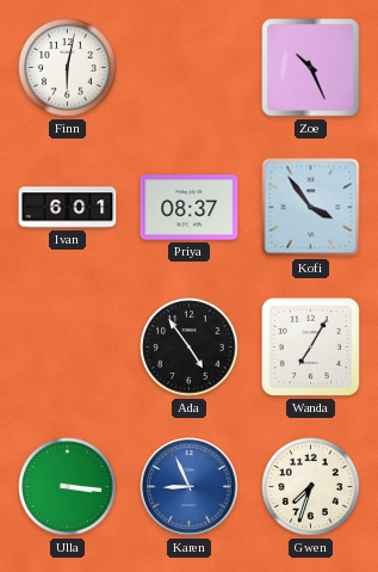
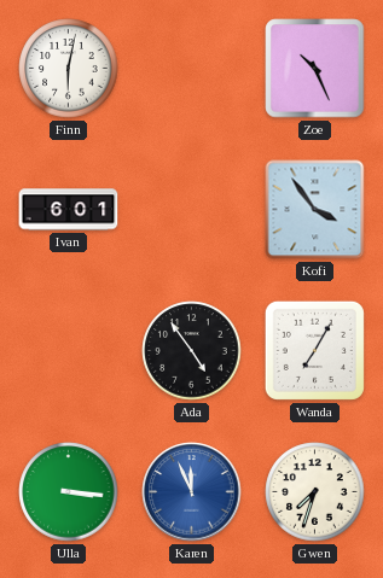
Priya: 08:37 -> none (190, 208)
Karen: 8:56 -> 11:56 (192, 492)
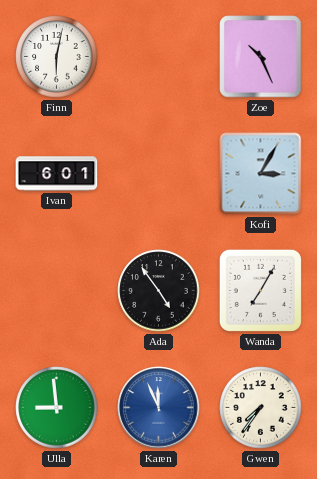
Kofi: 3:54 -> 3:05 (261, 174)
Ulla: 3:16 -> 8:59 (57, 408)
Gwen: 7:33 -> 7:36 (261, 408)
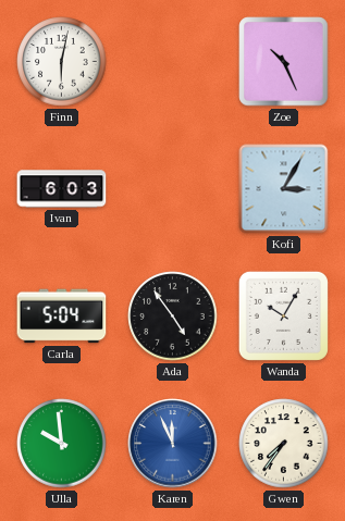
Ivan: 6:01 -> 6:03 (62, 189)
Carla: none -> 5:04 (62, 317)
Wanda: 7:05 -> 10:05 (283, 315)
Ulla: 8:59 -> 9:59 (62, 444)
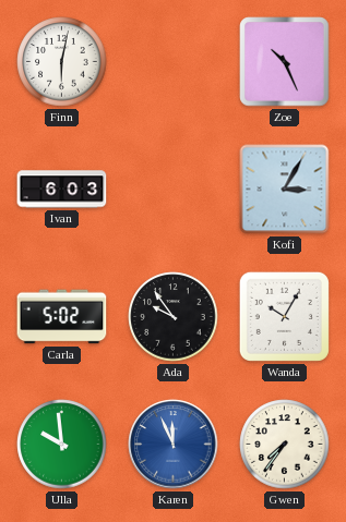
Carla: 5:04 -> 5:02 (62, 317)
Ada: 4:54 -> 9:54 (174, 317)
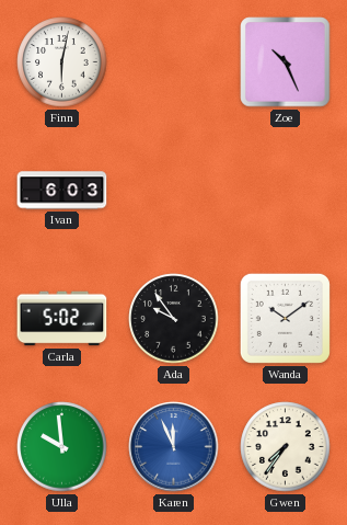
Kofi: 3:05 -> none (285, 190)
Wanda: 10:05 -> 10:09 (285, 318)
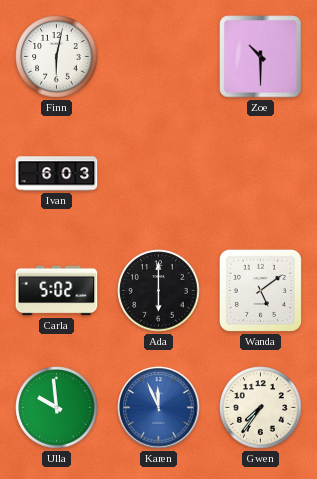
Zoe: 10:26 -> 10:30 (261, 57)
Ada: 9:54 -> 6:00 (159, 291)
Wanda: 10:09 -> 5:09 (260, 290)
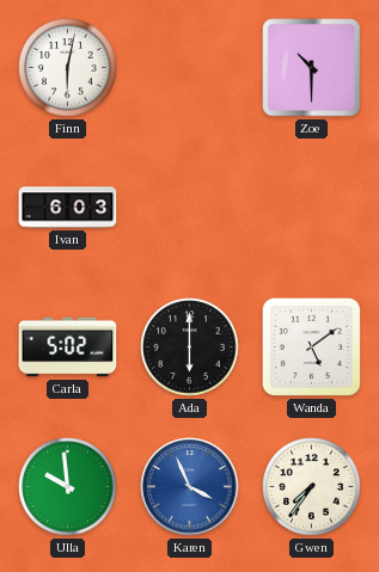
Karen: 11:56 -> 3:56 (190, 487)
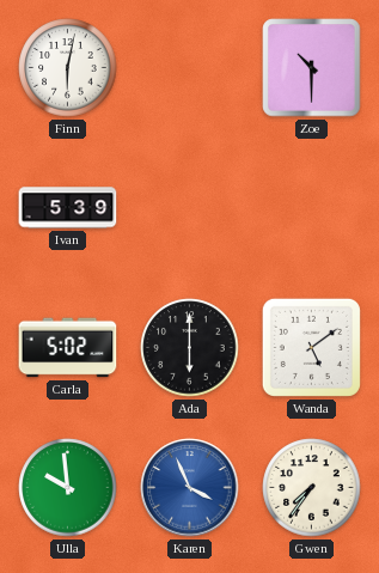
Ivan: 6:03 -> 5:39 (68, 208)
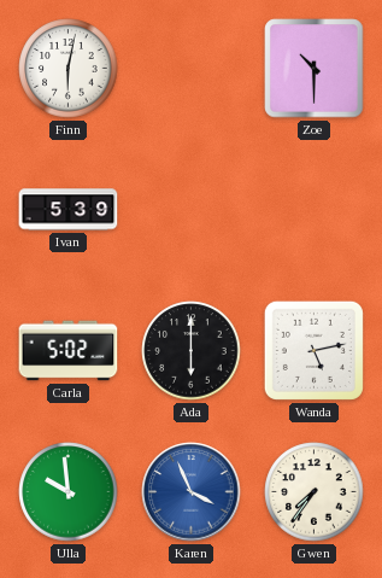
Wanda: 5:09 -> 5:13 (313, 350)
